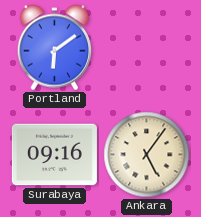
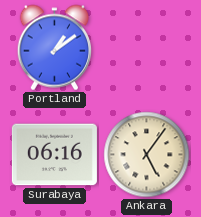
Portland: 6:09 -> 1:09 (54, 48)
Surabaya: 09:16 -> 06:16 (54, 155)
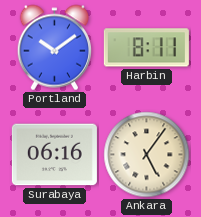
Portland: 1:09 -> 10:09 (54, 48)
Harbin: none -> 8:11 (146, 48)
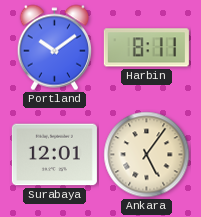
Surabaya: 06:16 -> 12:01 (54, 155)
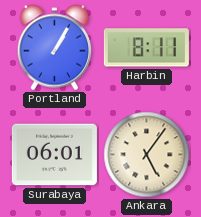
Portland: 10:09 -> 1:05 (54, 48)
Surabaya: 12:01 -> 06:01 (54, 155)
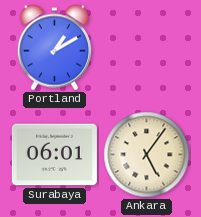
Portland: 1:05 -> 1:10 (54, 48)
Harbin: 8:11 -> none (146, 48)
